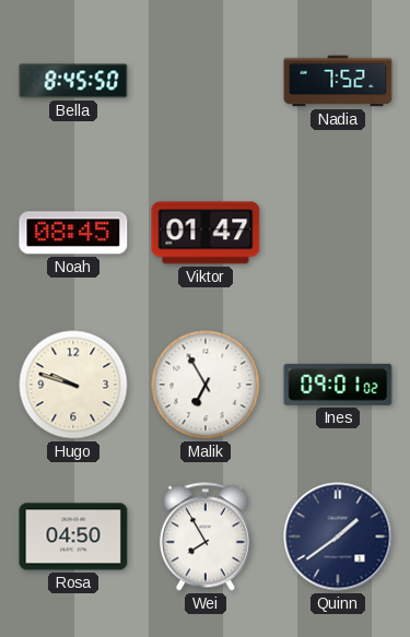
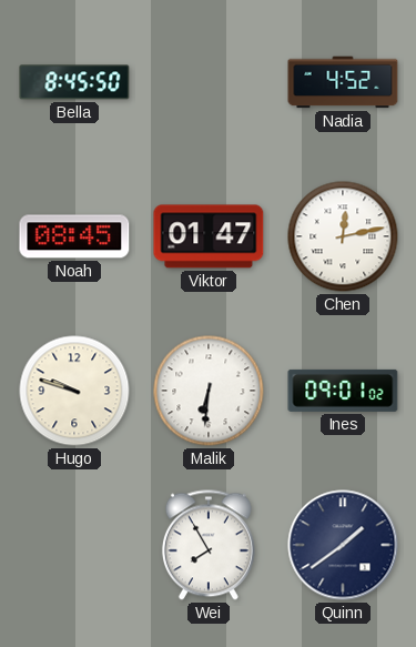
Nadia: 7:52 -> 4:52 (343, 82)
Chen: none -> 12:13 (343, 236)
Malik: 6:55 -> 6:31 (209, 391)
Rosa: 04:50 -> none (73, 536)
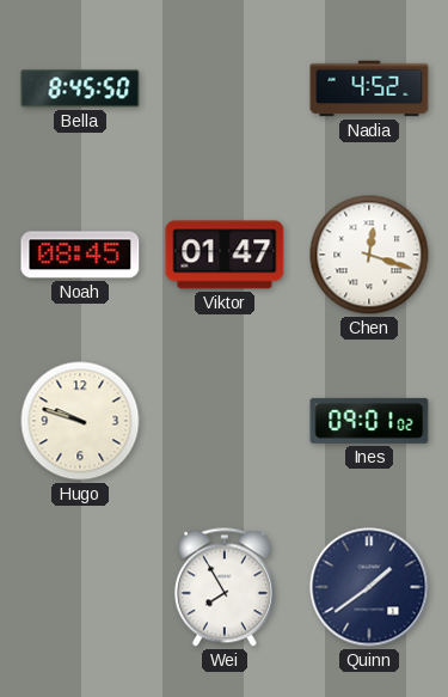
Chen: 12:13 -> 12:18 (369, 255)
Malik: 6:31 -> none (209, 391)
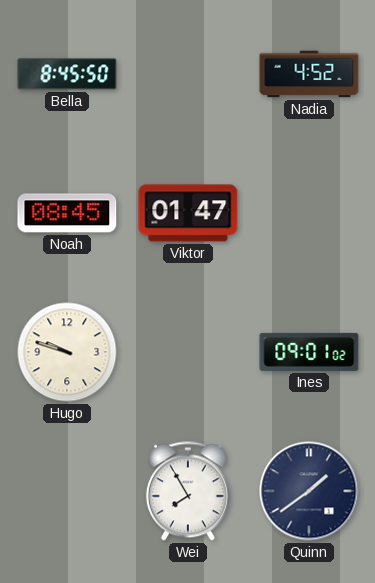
Chen: 12:18 -> none (369, 255)
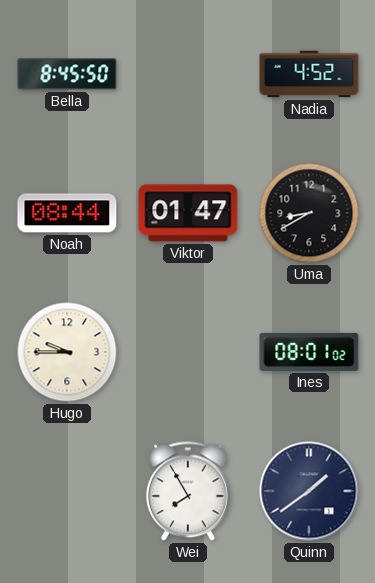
Noah: 08:45 -> 08:44 (67, 213)
Uma: none -> 8:40 (309, 213)
Hugo: 9:48 -> 9:45 (67, 352)
Ines: 09:01 -> 08:01 (309, 352)
